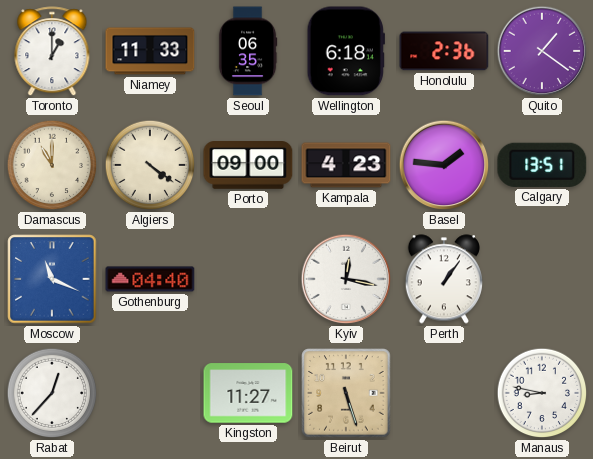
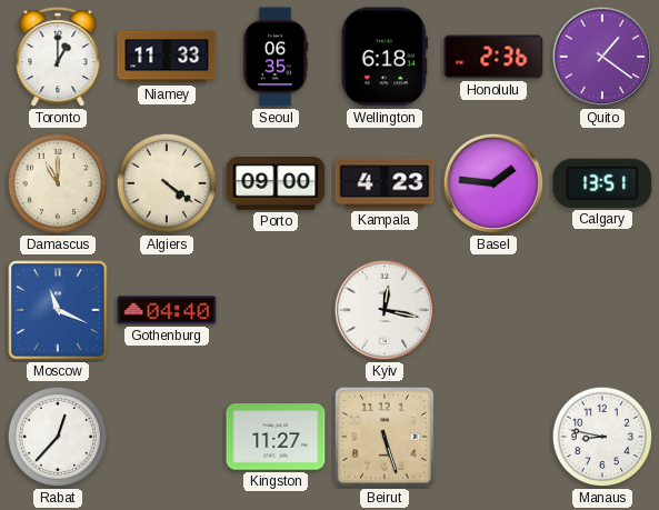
Perth: 1:06 -> none (444, 279)
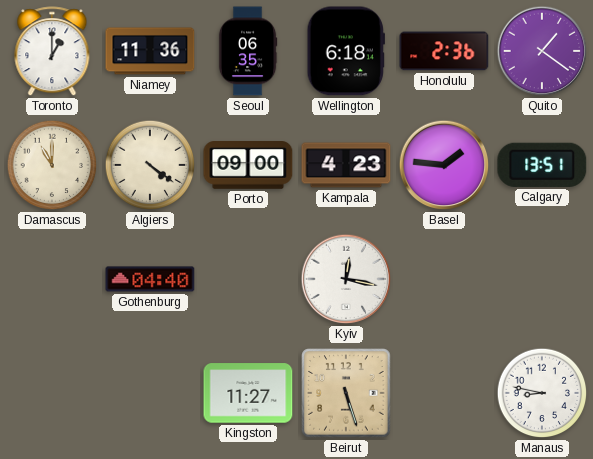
Niamey: 11:33 -> 11:36 (150, 51)
Moscow: 11:19 -> none (58, 310)
Rabat: 12:37 -> none (58, 437)
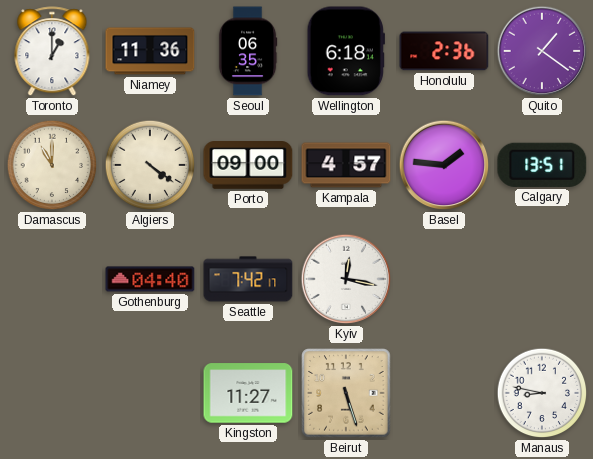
Kampala: 4:23 -> 4:57 (346, 165)
Seattle: none -> 7:42 (248, 279)
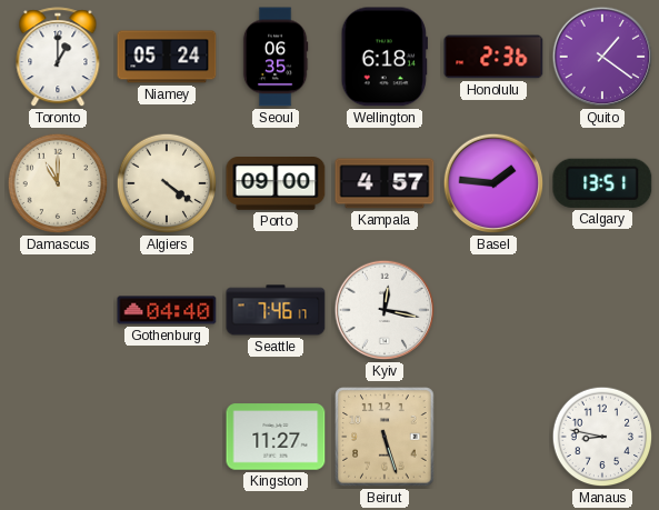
Niamey: 11:36 -> 05:24 (167, 57)
Seattle: 7:42 -> 7:46 (276, 310)
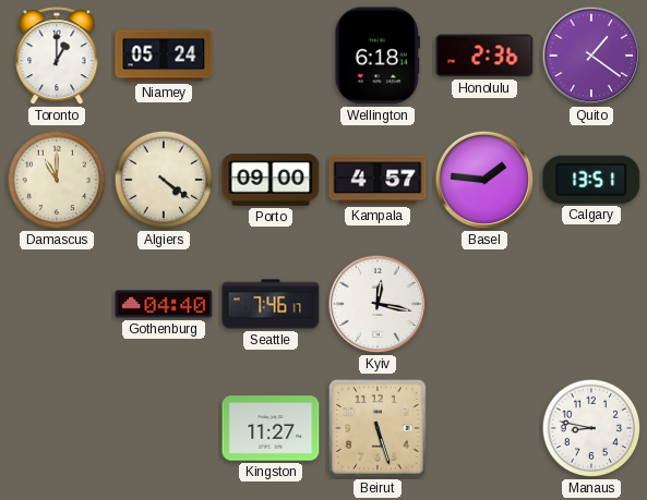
Seoul: 06:35 -> none (276, 57)
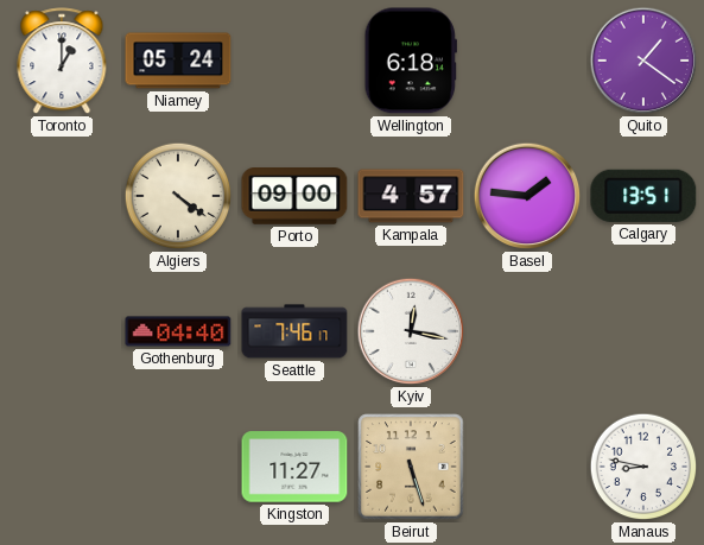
Honolulu: 2:36 -> none (484, 56)
Damascus: 11:00 -> none (57, 180)
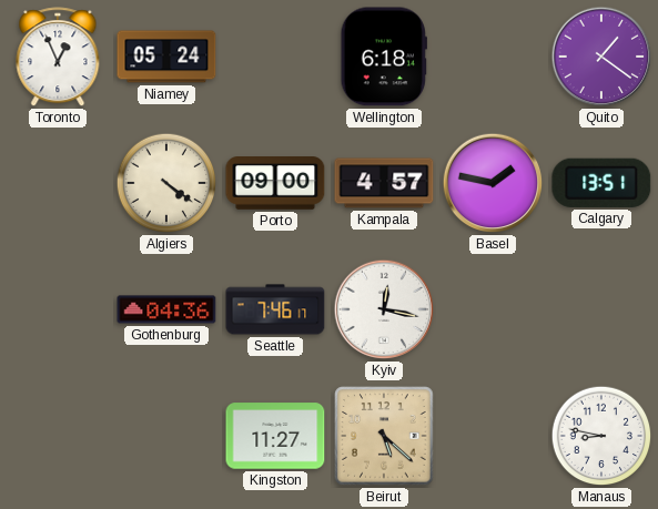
Toronto: 1:00 -> 12:56 (58, 58)
Basel: 1:46 -> 1:47 (493, 183)
Gothenburg: 04:40 -> 04:36 (166, 309)
Beirut: 5:27 -> 5:22 (384, 436)
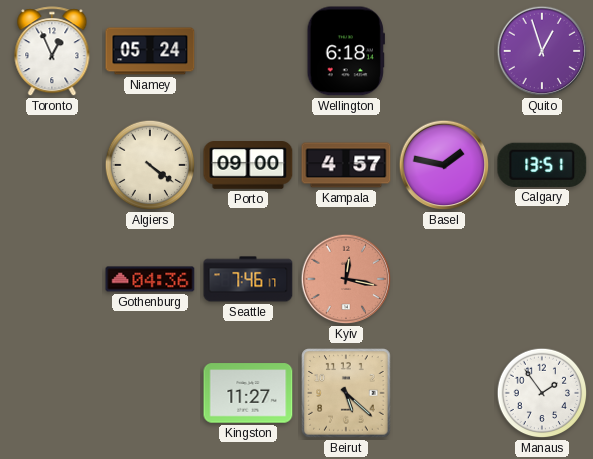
Quito: 1:21 -> 12:57 (542, 51)
Kyiv dial: white -> salmon (346, 279)
Manaus: 8:47 -> 1:54 (542, 393)
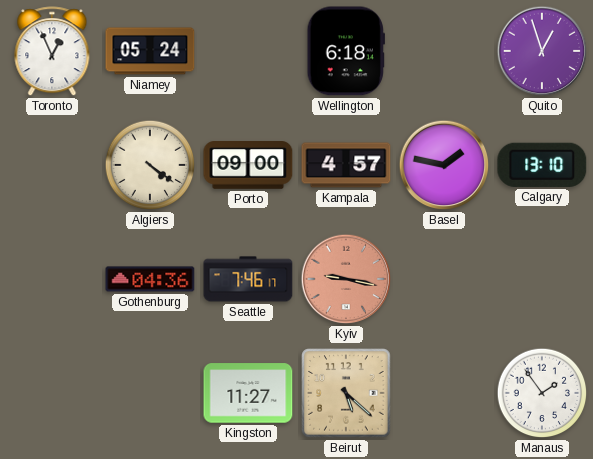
Calgary: 13:51 -> 13:10 (542, 165)
Kyiv: 12:17 -> 9:17 (346, 279)
